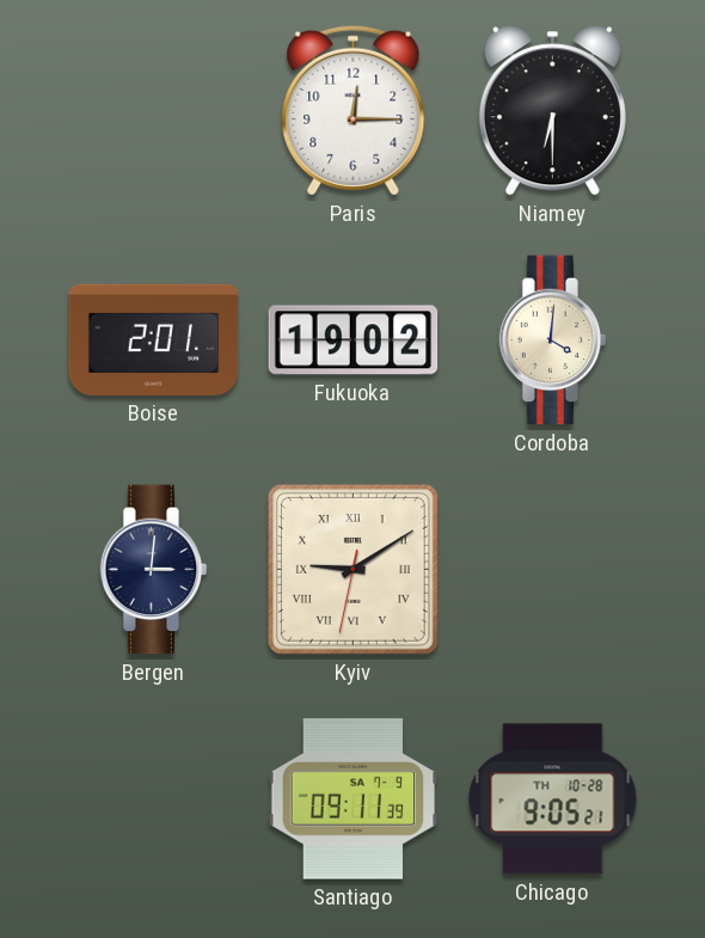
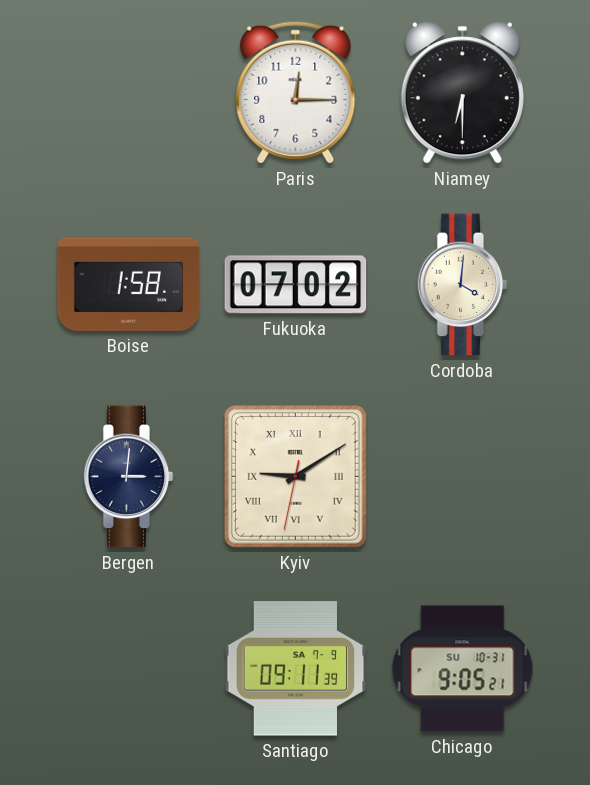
Boise: 2:01 -> 1:58 (129, 284)
Fukuoka: 19:02 -> 07:02 (296, 285)
Chicago date: TH 10-28 -> SU 10-31 (463, 669)
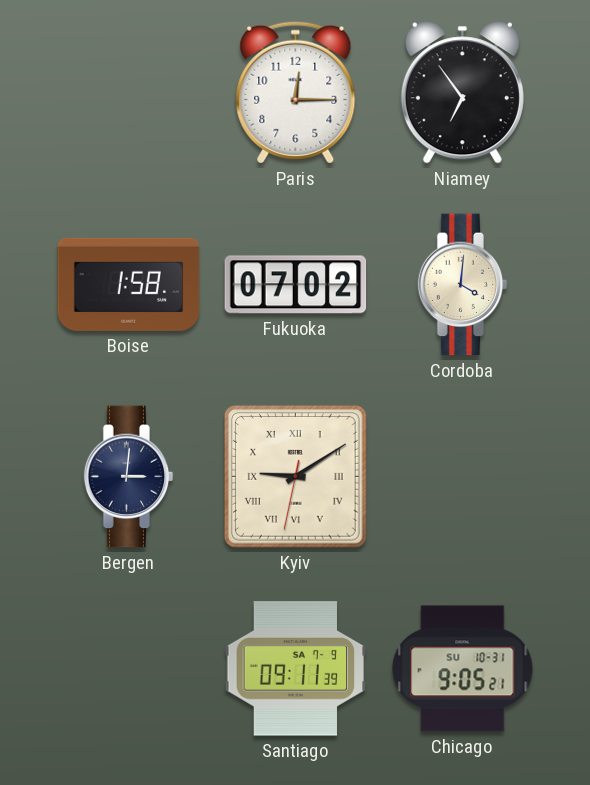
Niamey: 6:30 -> 6:54 (462, 93)
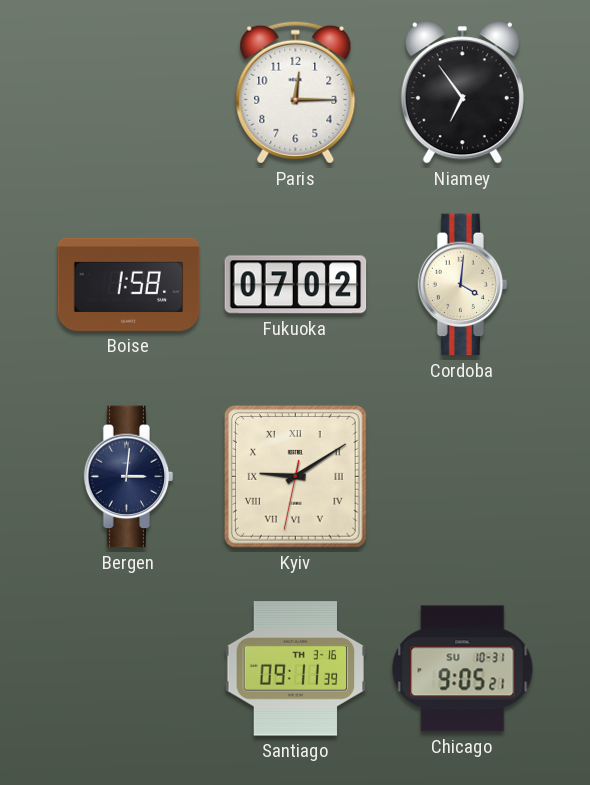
Santiago date: SA 7-9 -> TH 3-16 (296, 669)
